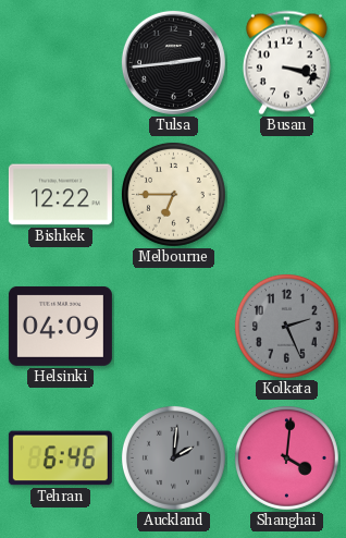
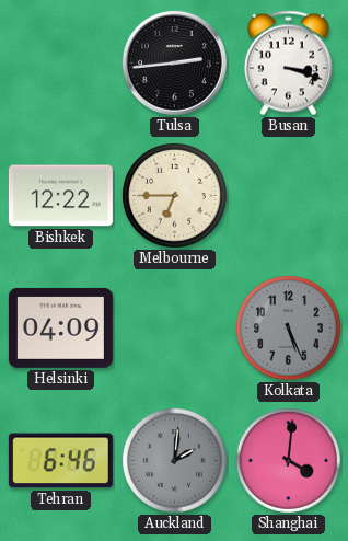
Kolkata: 2:26 -> 5:26 (288, 327)
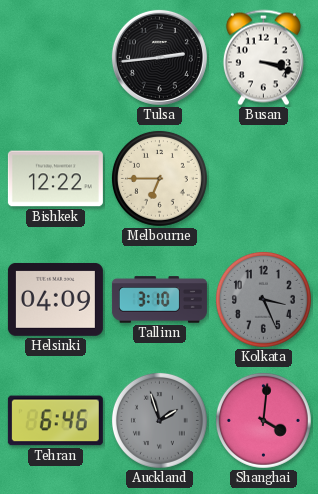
Tallinn: none -> 3:10 (159, 300)
Kolkata: 5:26 -> 3:26 (263, 299)
Auckland: 2:01 -> 1:57 (159, 420)
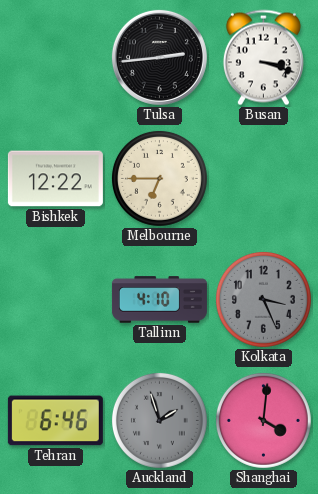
Helsinki: 04:09 -> none (55, 299)
Tallinn: 3:10 -> 4:10 (159, 300)
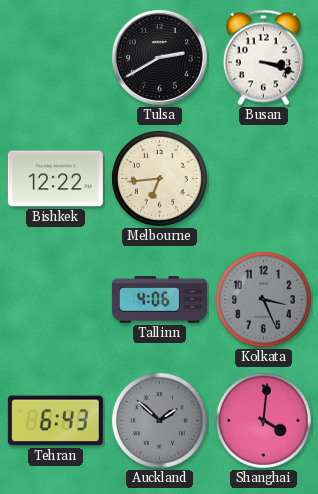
Tulsa: 2:44 -> 2:40 (159, 57)
Melbourne: 6:45 -> 6:44 (159, 178)
Tallinn: 4:10 -> 4:06 (159, 300)
Tehran: 6:46 -> 6:43 (55, 421)
Auckland: 1:57 -> 1:52 (159, 420)
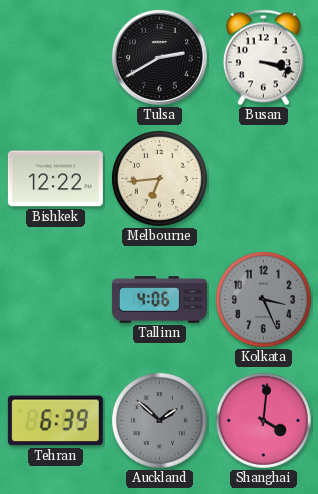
Tehran: 6:43 -> 6:39 (55, 421)
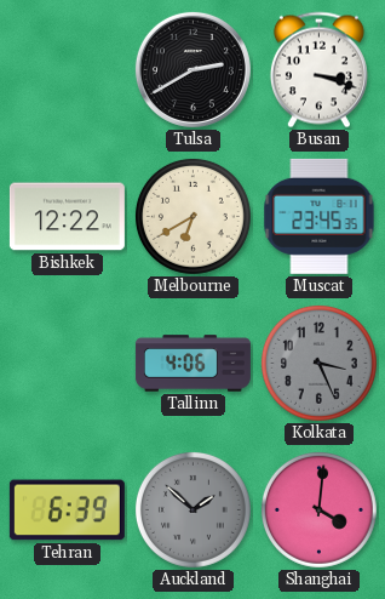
Melbourne: 6:44 -> 6:40 (192, 216)
Muscat: none -> 23:45 (320, 216)
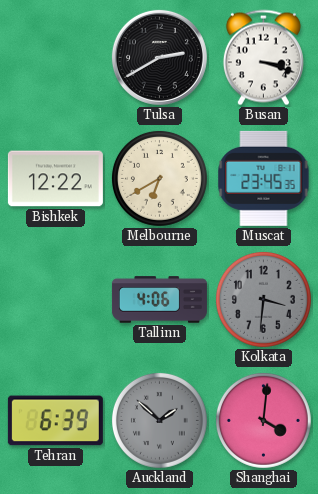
Kolkata: 3:26 -> 3:31 (263, 299)
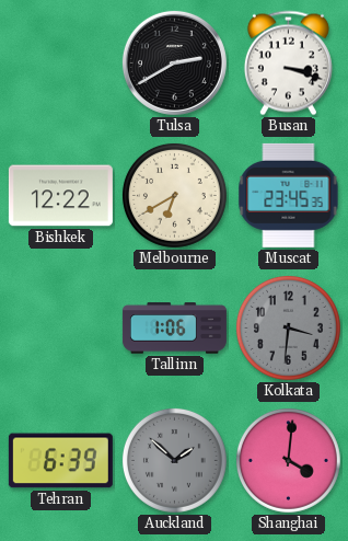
Tallinn: 4:06 -> 1:06 (174, 329)
